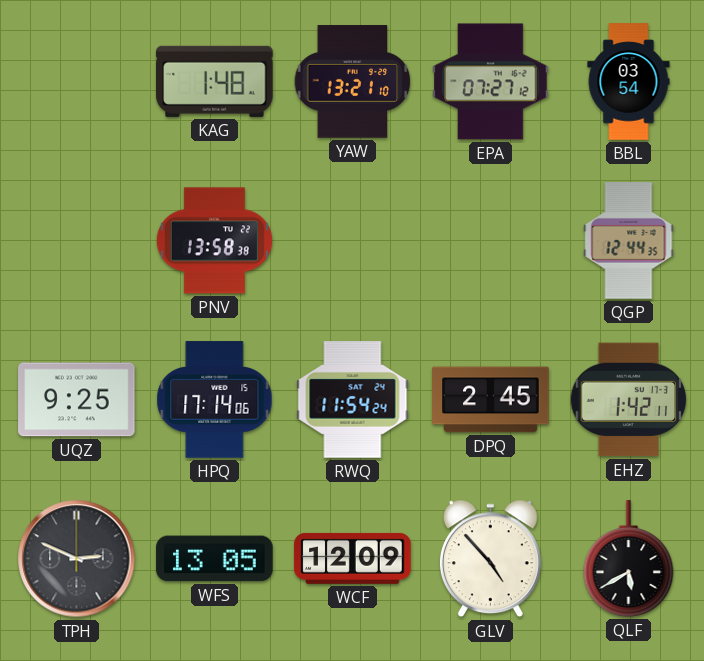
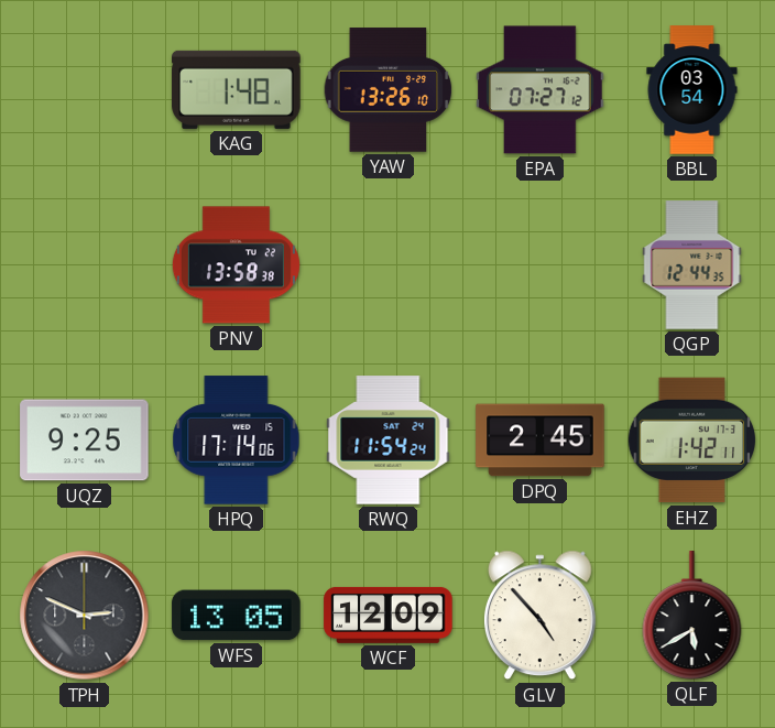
YAW: 13:21 -> 13:26 (389, 90)
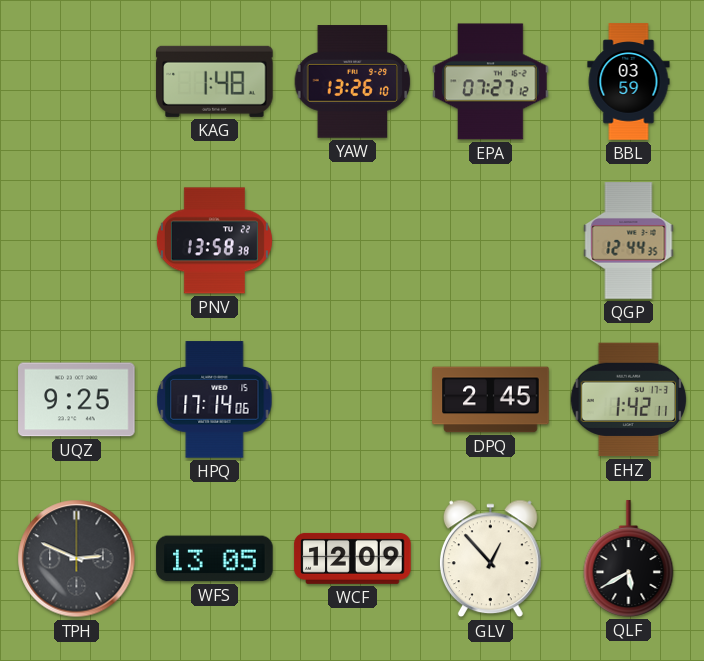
BBL: 03:54 -> 03:59 (629, 82)
RWQ: 11:54 -> none (389, 441)
GLV: 4:53 -> 12:53 (490, 559)
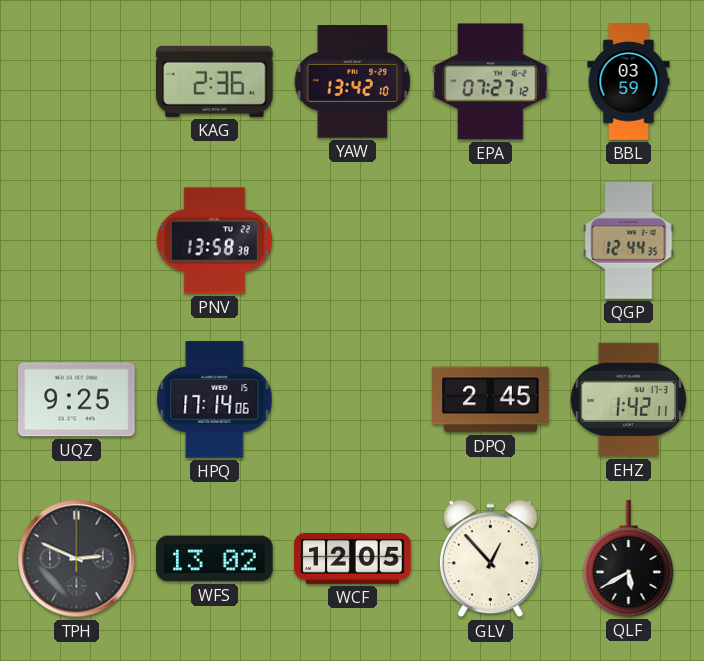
KAG: 1:48 -> 2:36 (215, 81)
YAW: 13:26 -> 13:42 (353, 82)
WFS: 13:05 -> 13:02 (215, 559)
WCF: 12:09 -> 12:05 (353, 558)
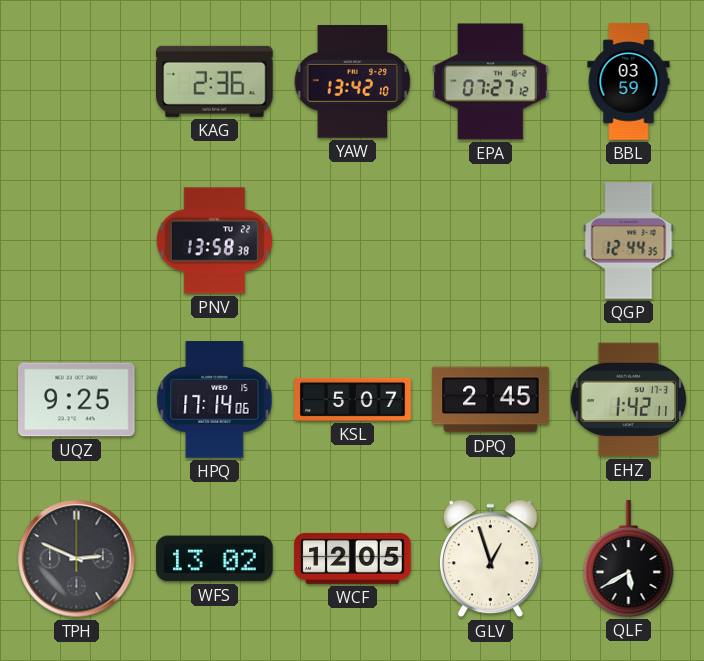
KSL: none -> 5:07 (353, 399)
GLV: 12:53 -> 12:57 (490, 559)
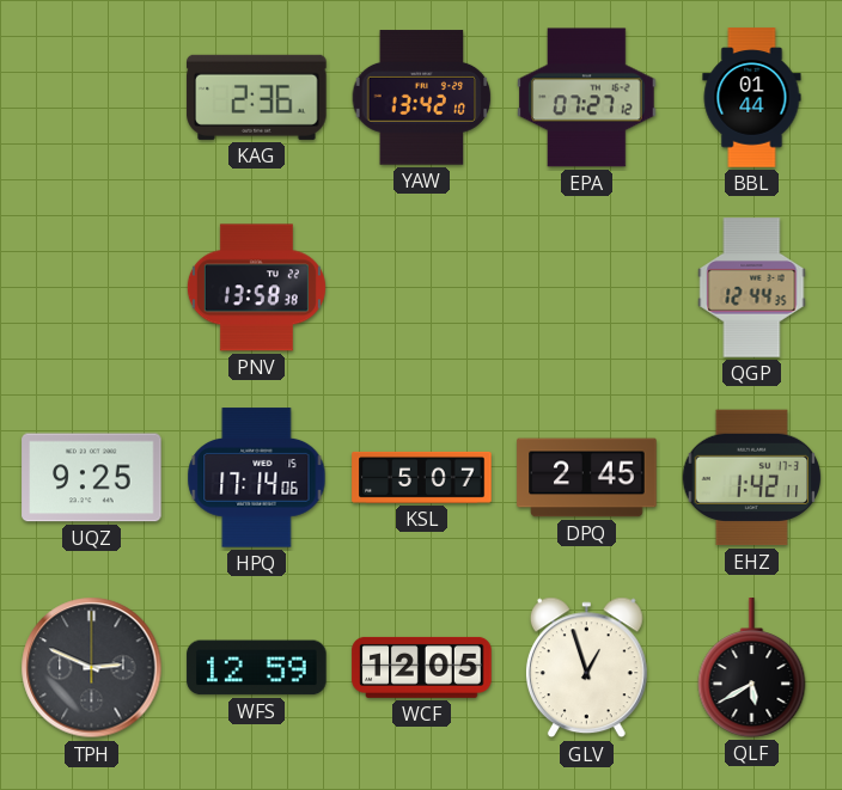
BBL: 03:59 -> 01:44 (752, 98)
WFS: 13:02 -> 12:59 (257, 668)
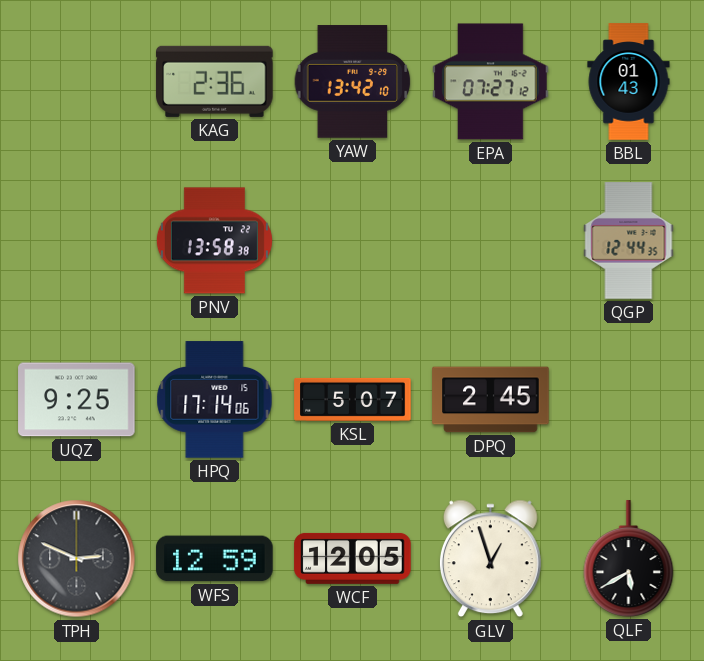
BBL: 01:44 -> 01:43 (629, 82)
EHZ: 1:42 -> none (752, 478)
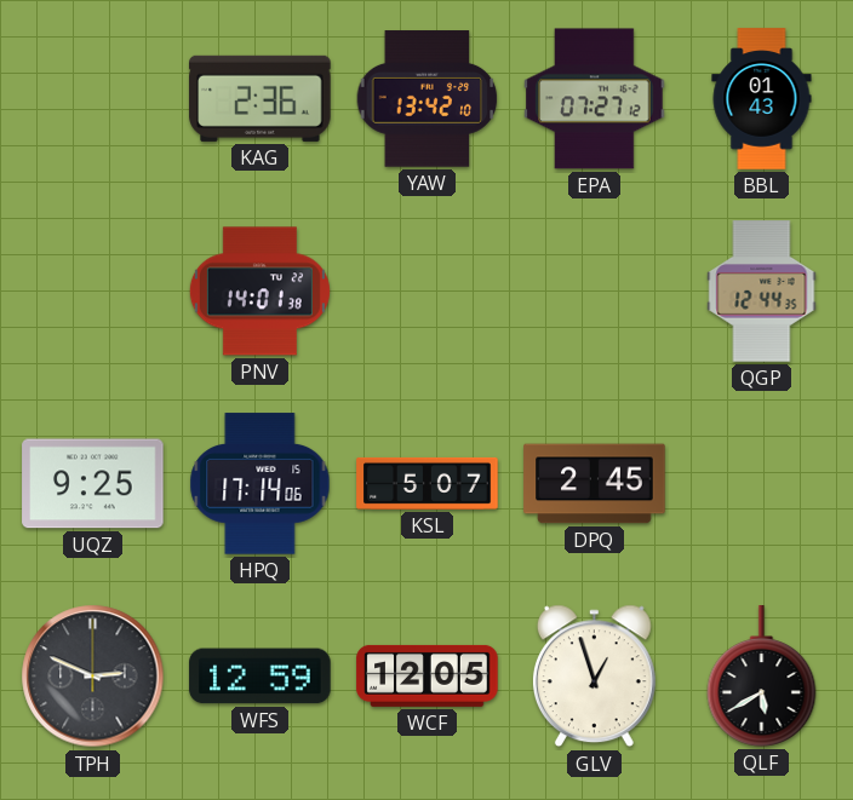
PNV: 13:58 -> 14:01 (259, 292)
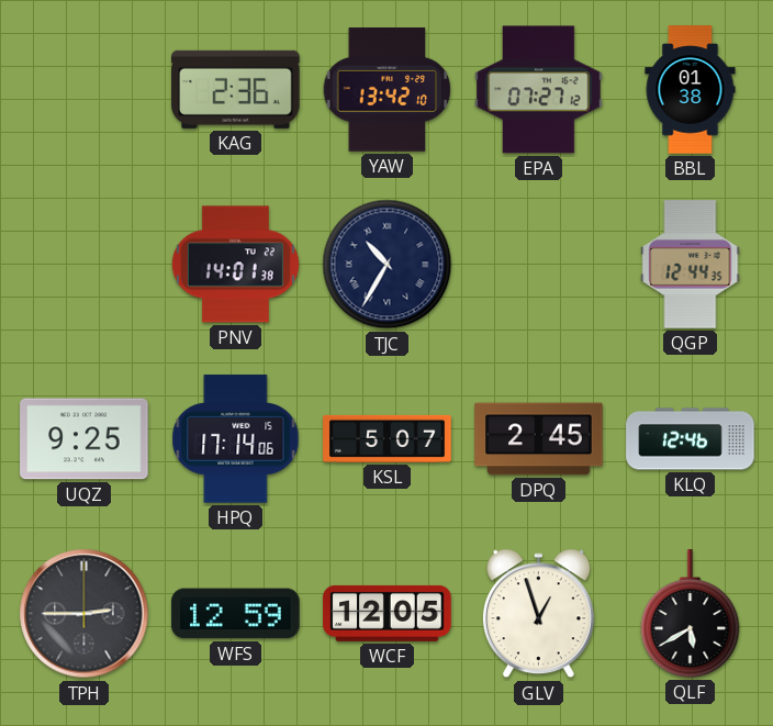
BBL: 01:43 -> 01:38 (691, 90)
TJC: none -> 10:35 (388, 265)
KLQ: none -> 12:46 (691, 439)
TPH: 2:49 -> 2:45 (85, 614)
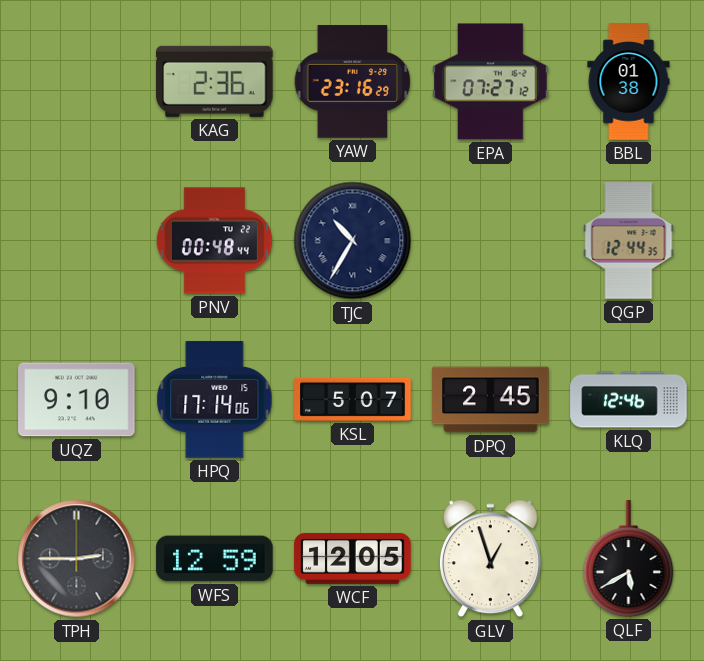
YAW: 13:42 -> 23:16 (353, 82)
PNV: 14:01 -> 00:48 (214, 241)
UQZ: 9:25 -> 9:10 (77, 400)
